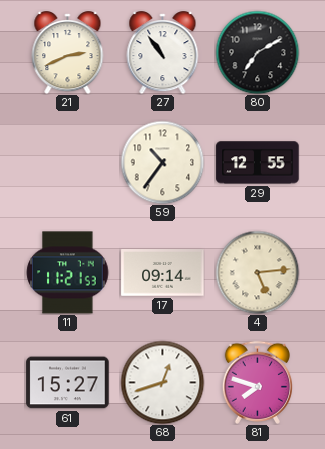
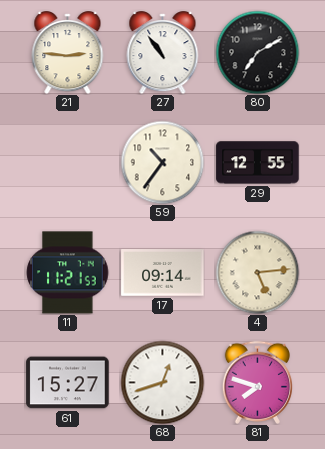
21: 2:41 -> 2:46 (68, 53)
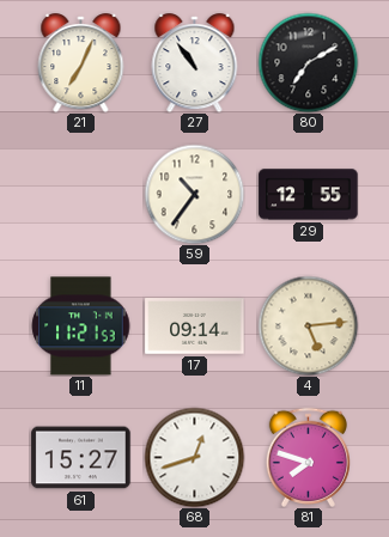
21: 2:46 -> 7:04 (81, 63)
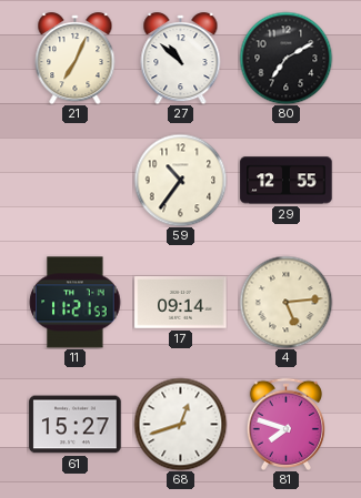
27: 10:54 -> 10:52 (181, 59)
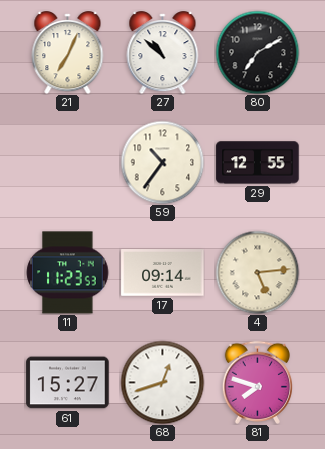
11: 11:21 -> 11:23 (68, 273)
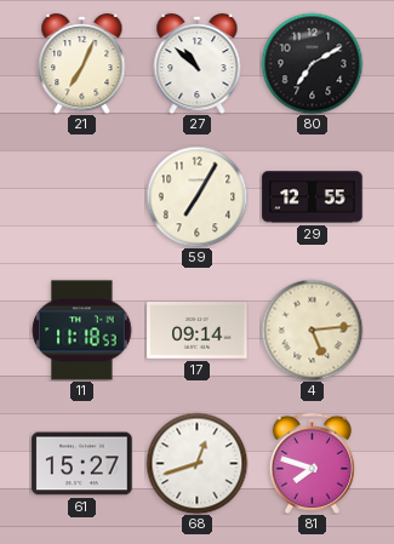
59: 10:36 -> 7:05 (196, 196)
11: 11:23 -> 11:18 (82, 331)
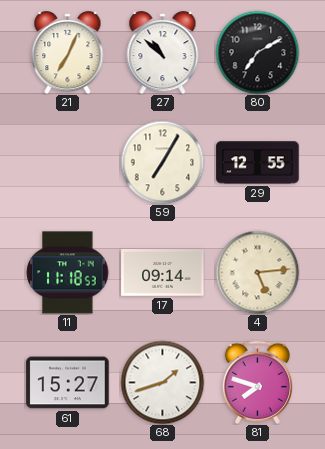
68: 12:42 -> 1:42 (162, 382)
